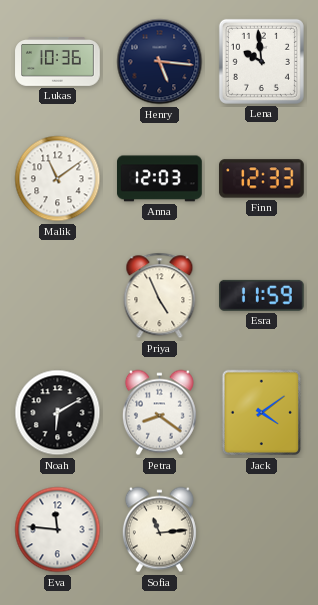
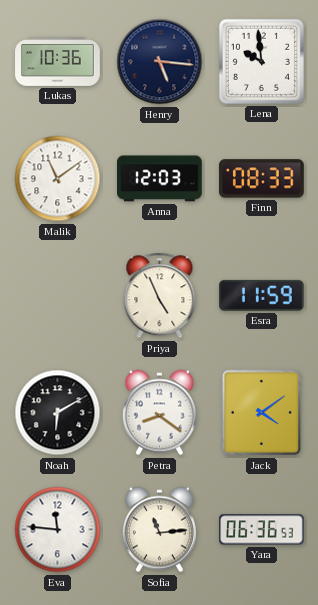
Finn: 12:33 -> 08:33 (262, 179)
Yara: none -> 06:36 (262, 530)
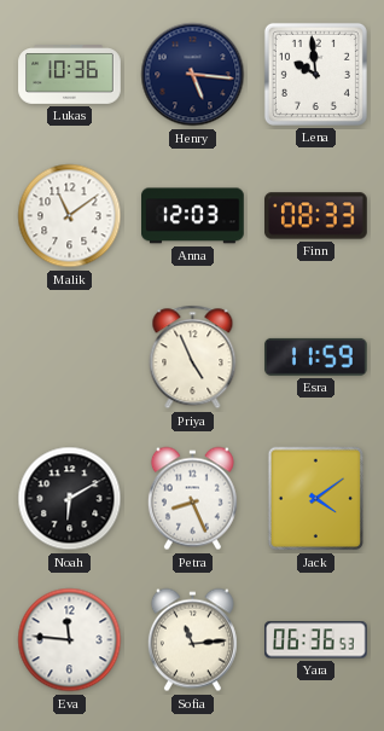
Petra: 8:21 -> 8:26 (192, 499)
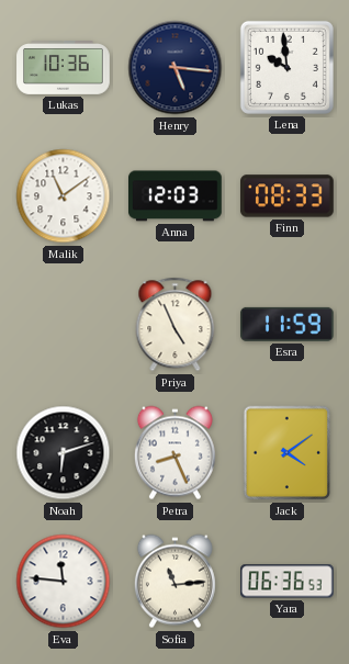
Noah: 6:10 -> 6:12 (64, 453)
